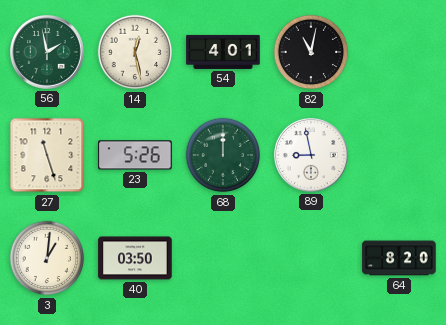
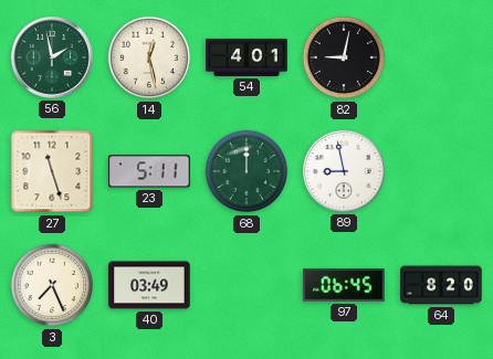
82: 11:02 -> 9:02 (344, 57)
23: 5:26 -> 5:11 (149, 171)
3: 1:01 -> 7:26 (52, 285)
40: 03:50 -> 03:49 (149, 285)
97: none -> 06:45 (344, 285)
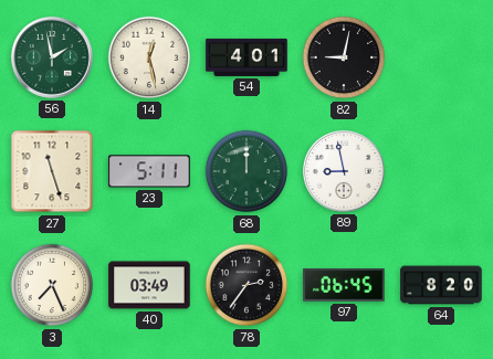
78: none -> 2:36 (246, 285)
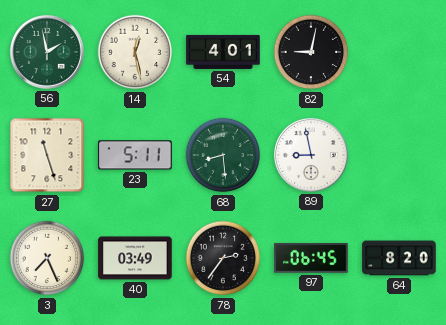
68: 12:00 -> 8:29 (223, 155)
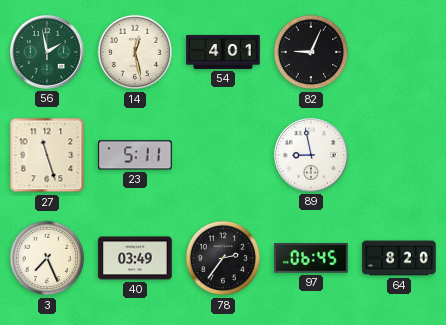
82: 9:02 -> 9:04 (311, 52)
68: 8:29 -> none (223, 155)
